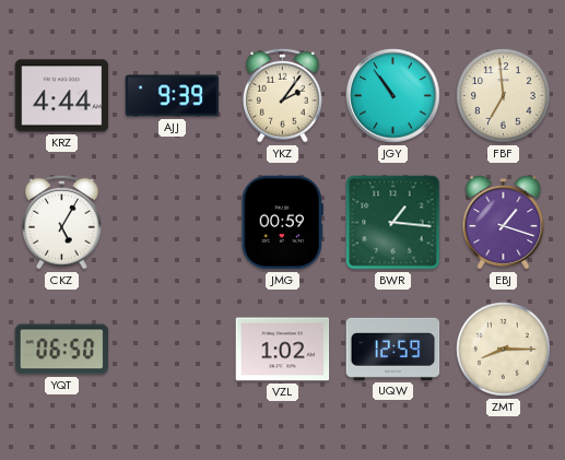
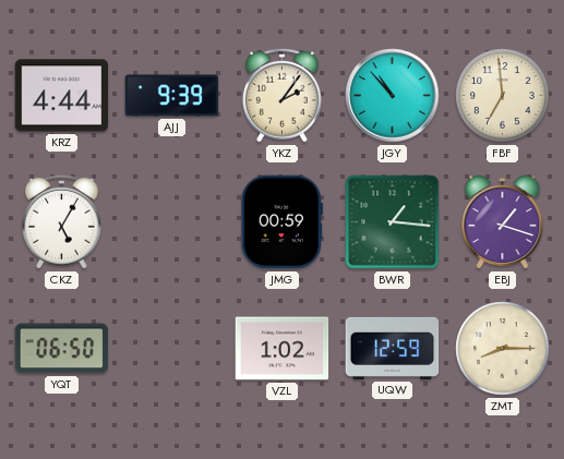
JGY: 10:54 -> 10:53 (393, 96)
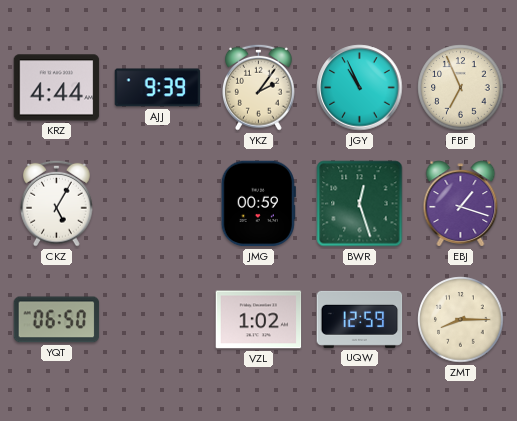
JGY: 10:53 -> 10:56 (360, 88)
FBF: 6:59 -> 6:56 (461, 88)
BWR: 1:16 -> 12:27 (360, 204)
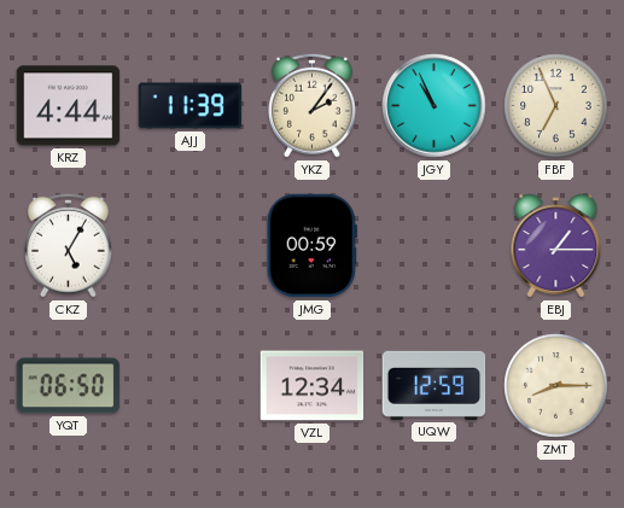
AJJ: 9:39 -> 11:39 (191, 106)
BWR: 12:27 -> none (360, 204)
EBJ: 1:18 -> 1:15 (556, 246)
VZL: 1:02 -> 12:34 (313, 386)
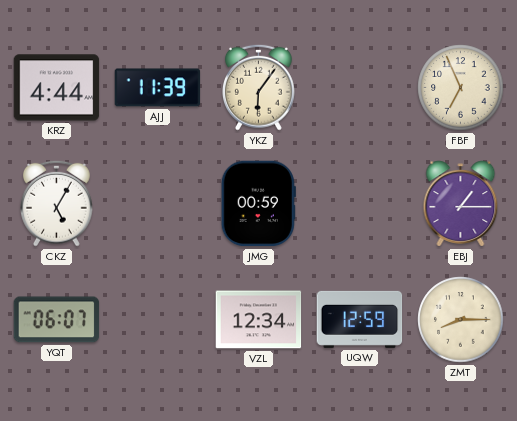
YKZ: 2:06 -> 6:06 (259, 87)
JGY: 10:56 -> none (435, 106)
YQT: 06:50 -> 06:07 (57, 320)
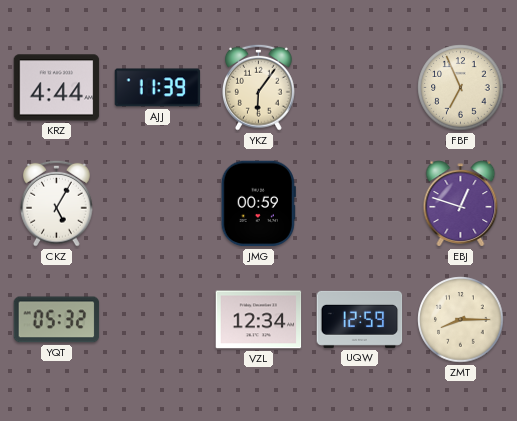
EBJ: 1:15 -> 12:48 (461, 204)
YQT: 06:07 -> 05:32 (57, 320)
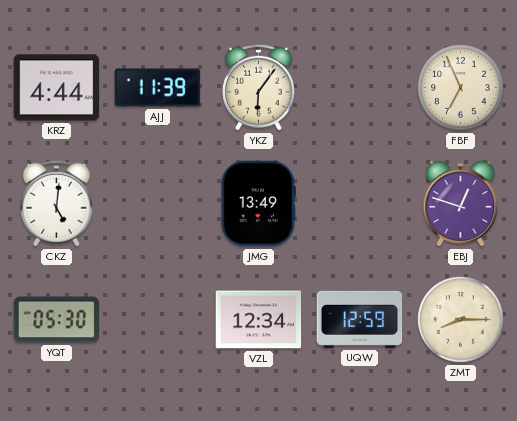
CKZ: 5:05 -> 5:01 (57, 203)
JMG: 00:59 -> 13:49 (258, 204)
YQT: 05:32 -> 05:30 (57, 320)
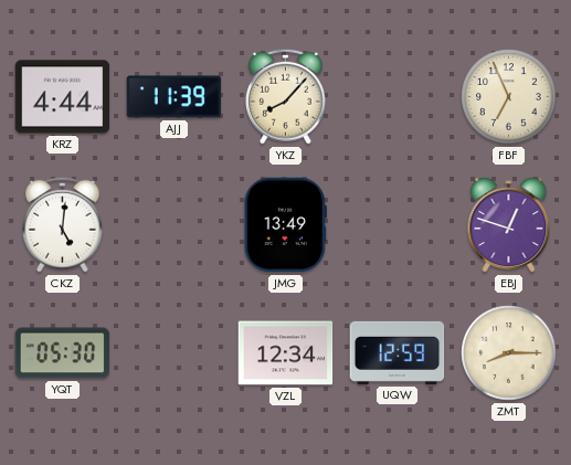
YKZ: 6:06 -> 8:07 (286, 96)
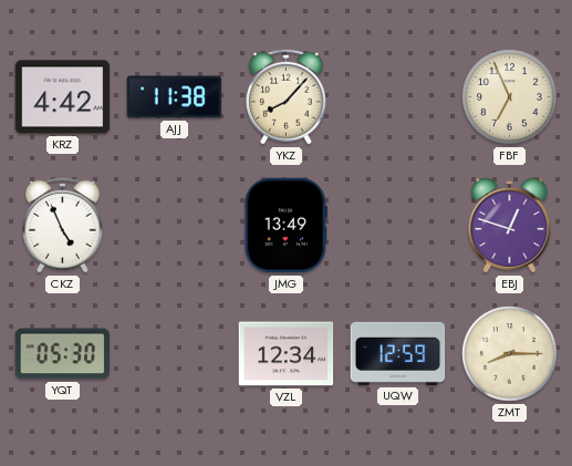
KRZ: 4:44 -> 4:42 (63, 97)
AJJ: 11:39 -> 11:38 (175, 97)
CKZ: 5:01 -> 4:56 (63, 225)
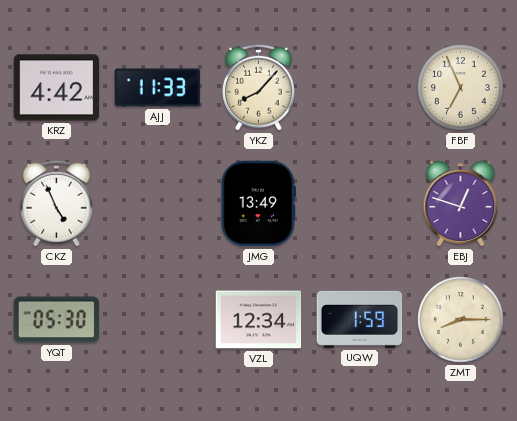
AJJ: 11:38 -> 11:33 (158, 88)
UQW: 12:59 -> 1:59 (360, 319)
